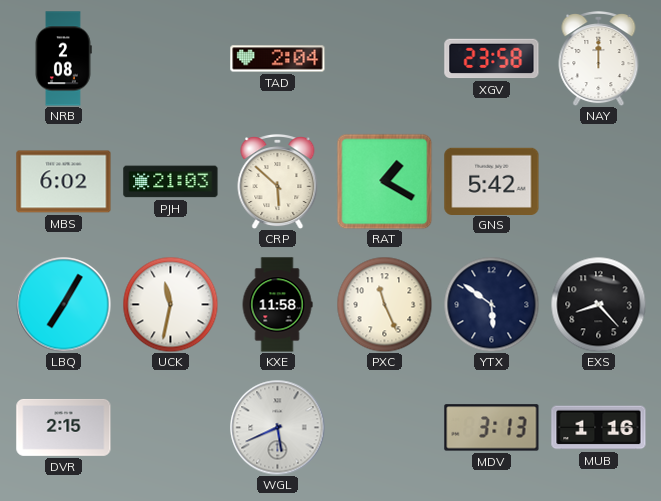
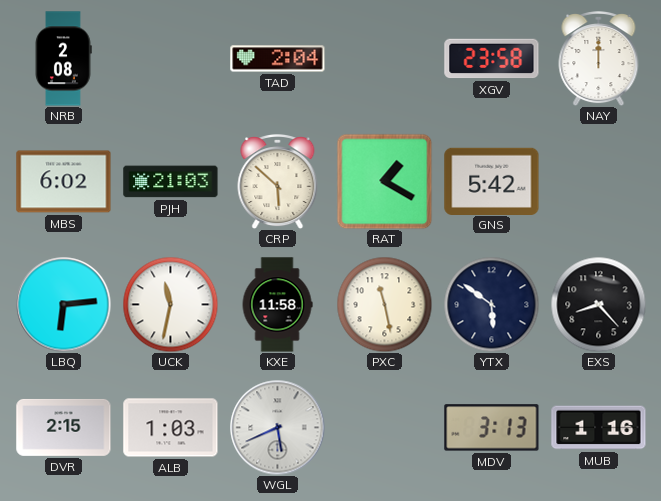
LBQ: 7:05 -> 6:14 (63, 304)
PXC: 11:26 -> 11:28 (384, 304)
ALB: none -> 1:03 (171, 428)
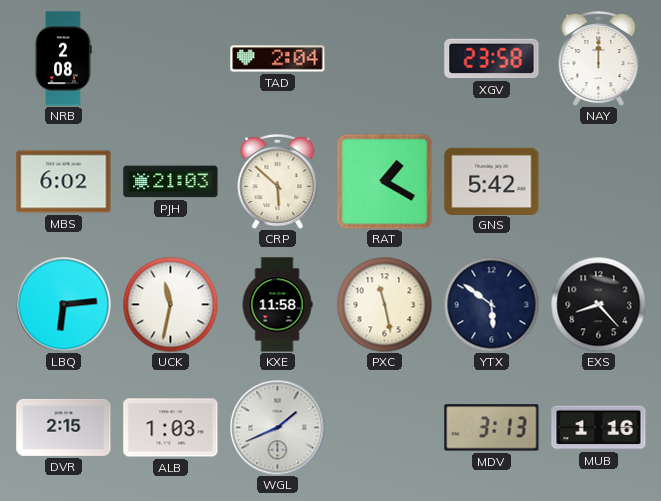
WGL: 5:41 -> 1:41 (277, 427)
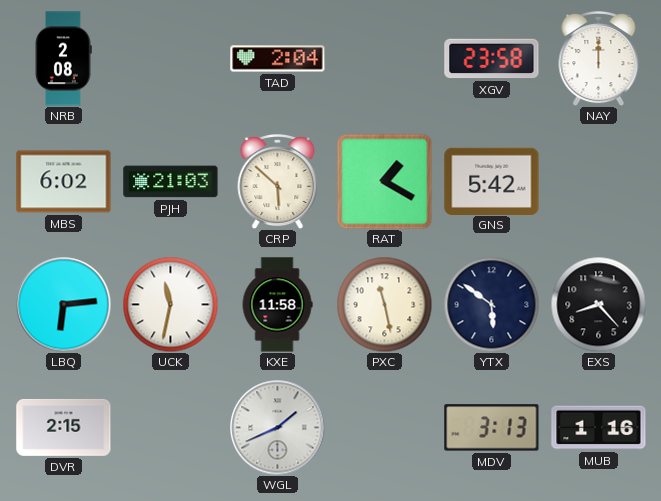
ALB: 1:03 -> none (171, 428)
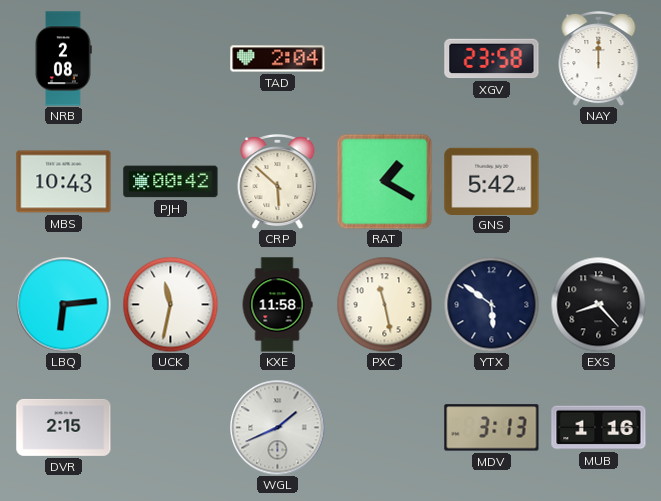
MBS: 6:02 -> 10:43 (64, 182)
PJH: 21:03 -> 00:42 (171, 182)
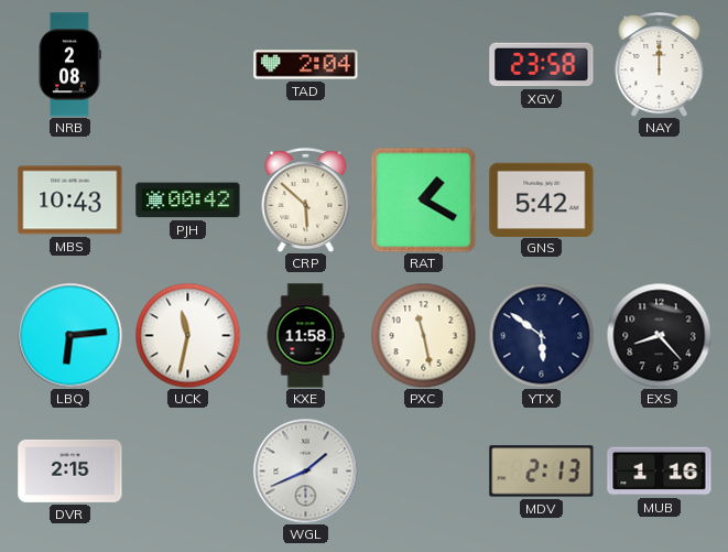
MDV: 3:13 -> 2:13 (542, 472)
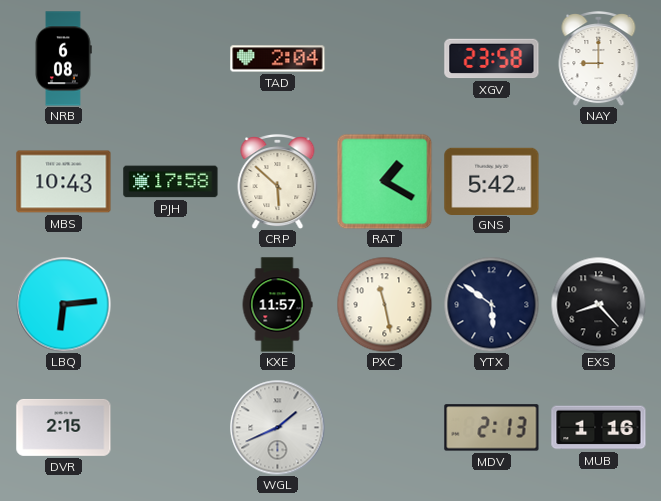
NRB: 2:08 -> 6:08 (63, 59)
NAY: 12:00 -> 9:00 (599, 59)
PJH: 00:42 -> 17:58 (171, 182)
UCK: 11:32 -> none (187, 335)
KXE: 11:58 -> 11:57 (277, 305)
